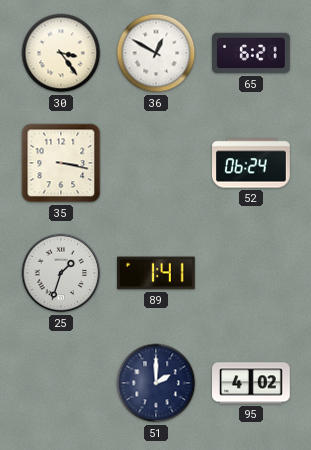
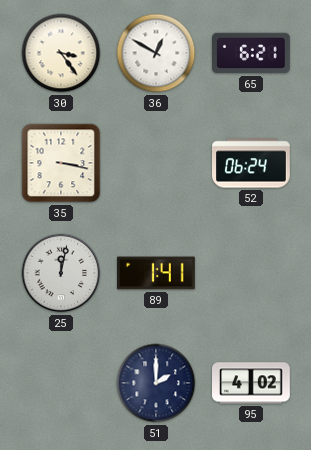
25: 1:33 -> 12:02 (61, 273)
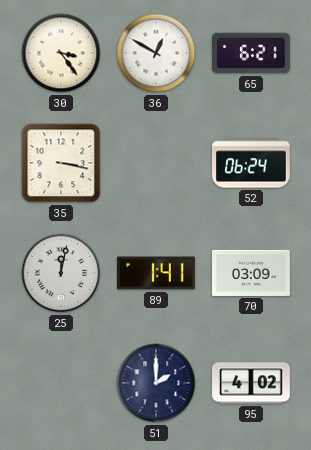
70: none -> 03:09 (252, 273)
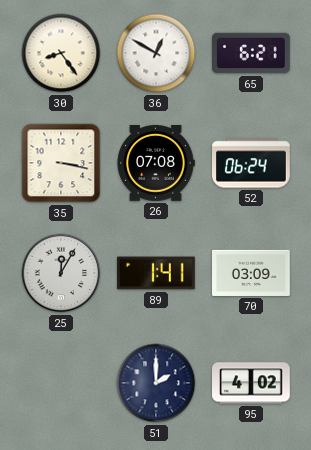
30: 3:24 -> 8:24 (61, 53)
26: none -> 07:08 (156, 164)
25: 12:02 -> 12:05 (61, 273)
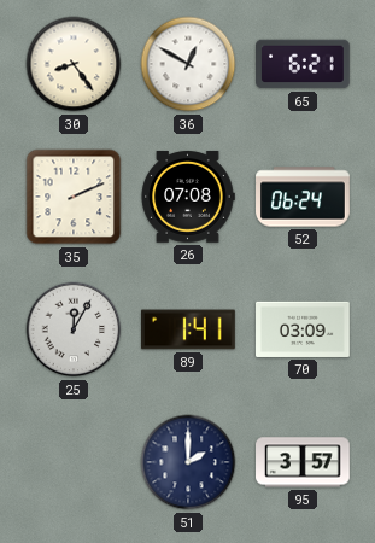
35: 3:17 -> 2:11 (74, 197)
95: 4:02 -> 3:57 (304, 462)
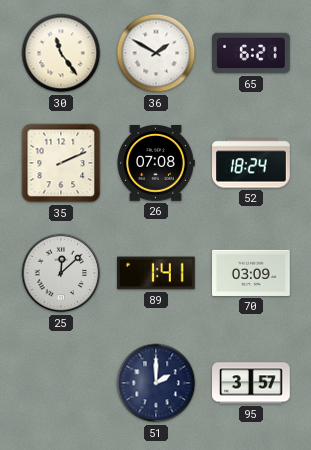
30: 8:24 -> 11:24 (61, 53)
36: 12:50 -> 1:50 (156, 53)
52: 06:24 -> 18:24 (252, 163)
25: 12:05 -> 12:08 (61, 273)
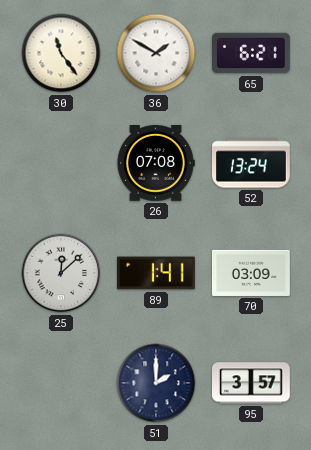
35: 2:11 -> none (61, 163)
52: 18:24 -> 13:24 (252, 163)
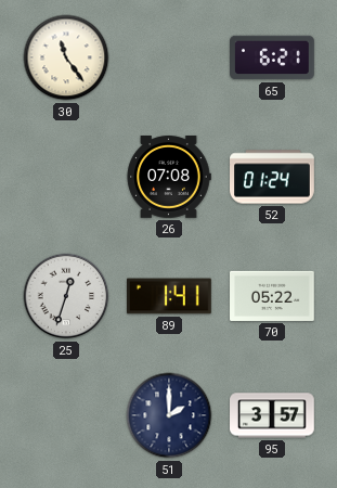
36: 1:50 -> none (156, 53)
52: 13:24 -> 01:24 (273, 177)
25: 12:08 -> 12:33 (66, 296)
70: 03:09 -> 05:22 (273, 296)
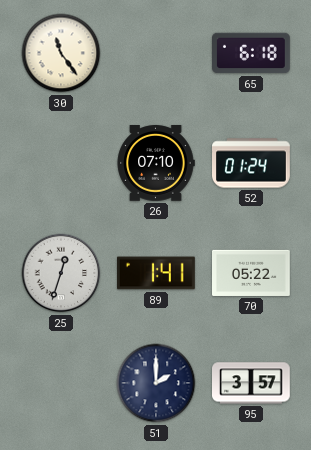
65: 6:21 -> 6:18 (252, 53)
26: 07:08 -> 07:10 (156, 164)
